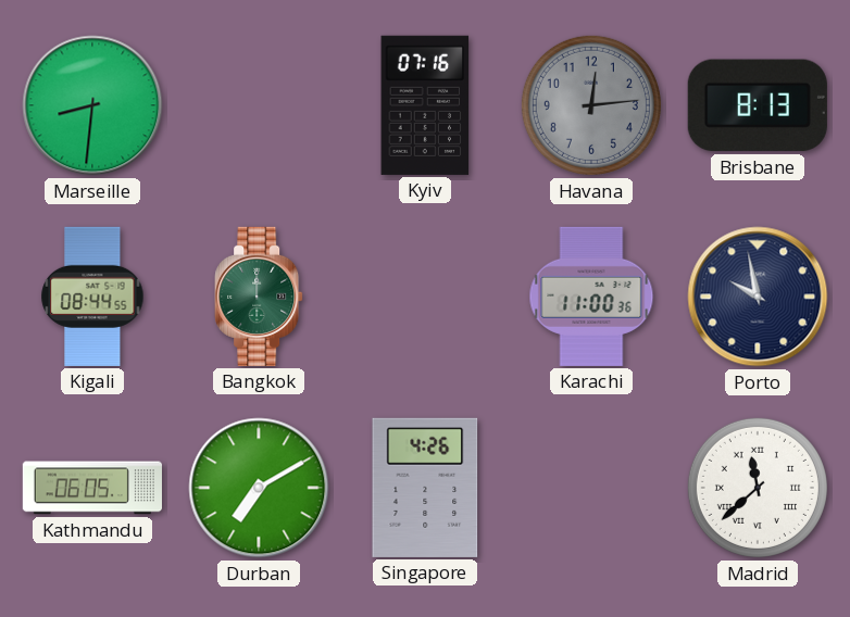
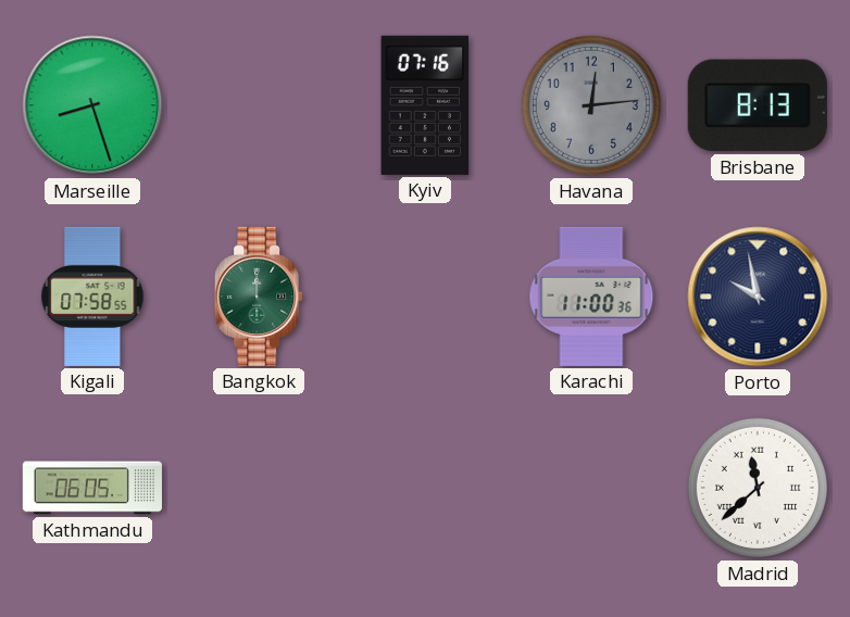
Marseille: 8:31 -> 8:27 (92, 105)
Kigali: 08:44 -> 07:58 (92, 297)
Durban: 7:10 -> none (259, 488)
Singapore: 4:26 -> none (425, 488)
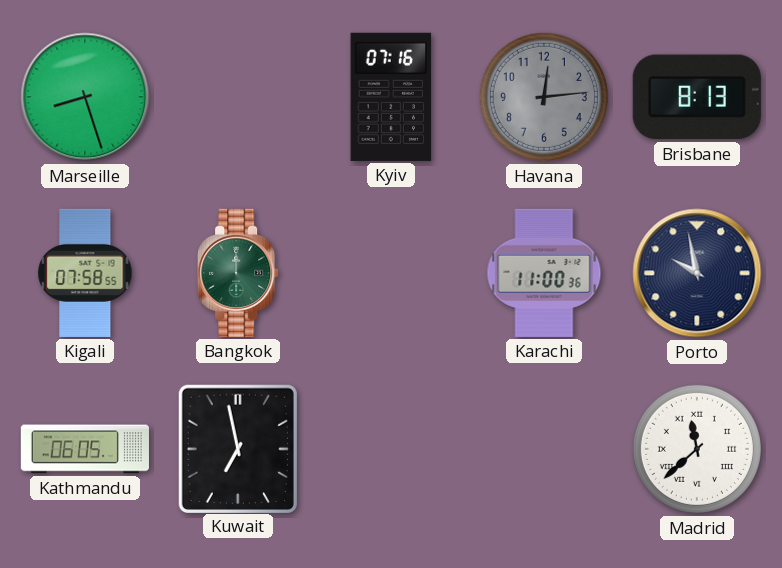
Kuwait: none -> 6:58 (237, 448)
